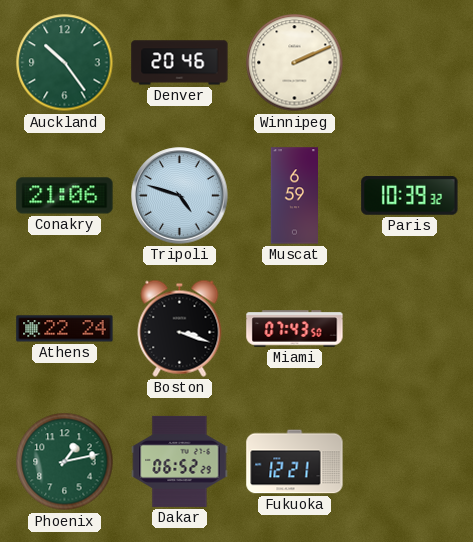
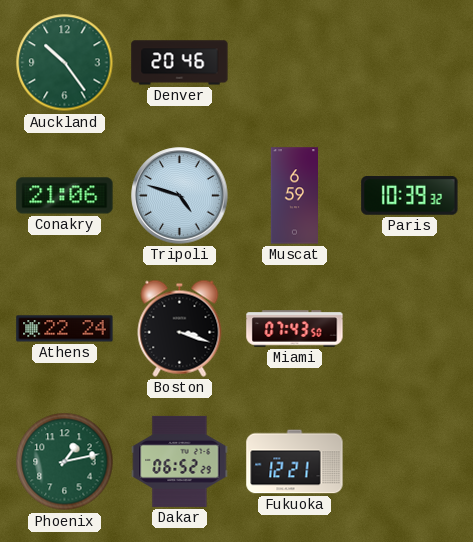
Winnipeg: 2:11 -> none (295, 63)
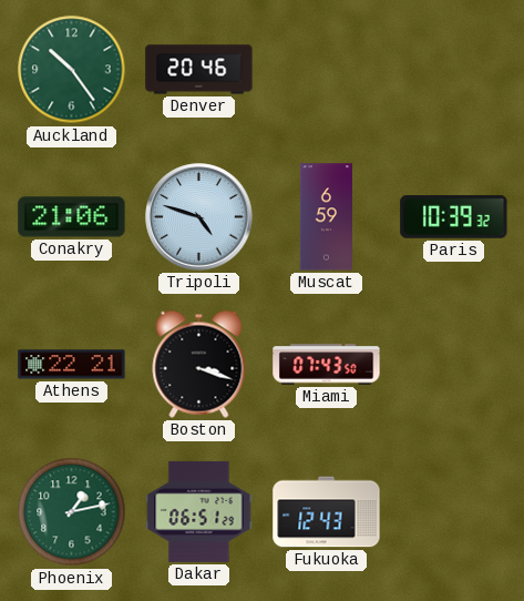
Athens: 22:24 -> 22:21 (72, 365)
Dakar: 06:52 -> 06:51 (199, 511)
Fukuoka: 12:21 -> 12:43 (327, 512)
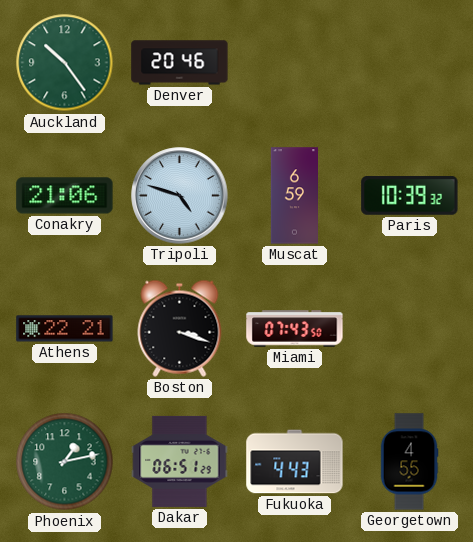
Fukuoka: 12:43 -> 4:43 (295, 462)
Georgetown: none -> 4:55 (409, 462)
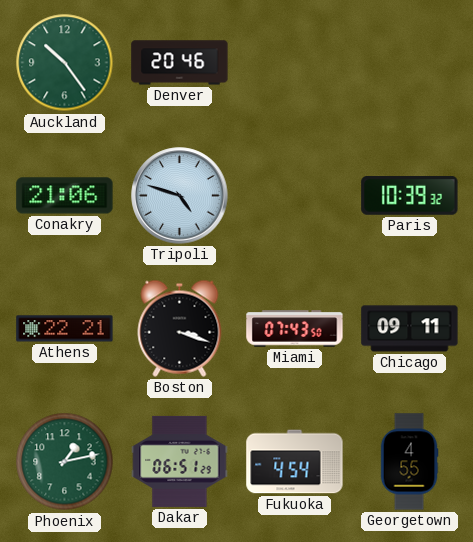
Muscat: 6:59 -> none (295, 196)
Chicago: none -> 09:11 (410, 329)
Fukuoka: 4:43 -> 4:54 (295, 462)
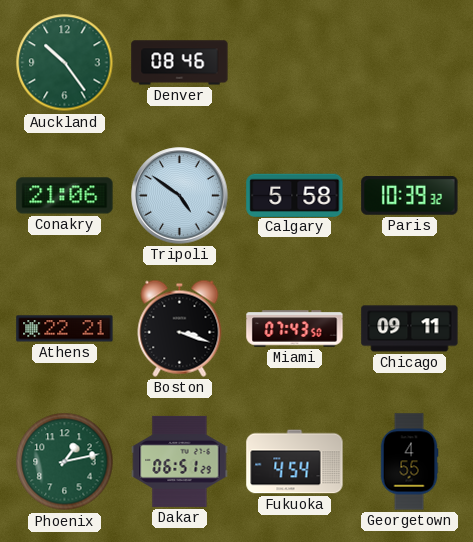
Denver: 20:46 -> 08:46 (180, 63)
Tripoli: 4:48 -> 4:51 (180, 196)
Calgary: none -> 5:58 (295, 195)
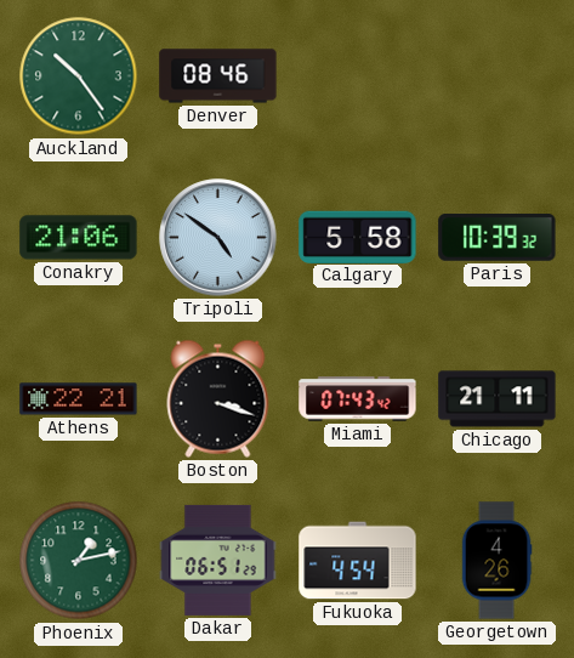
Miami: 07:43:50 -> 07:43:42 (358, 399)
Chicago: 09:11 -> 21:11 (498, 399)
Georgetown: 4:55 -> 4:26 (496, 561)
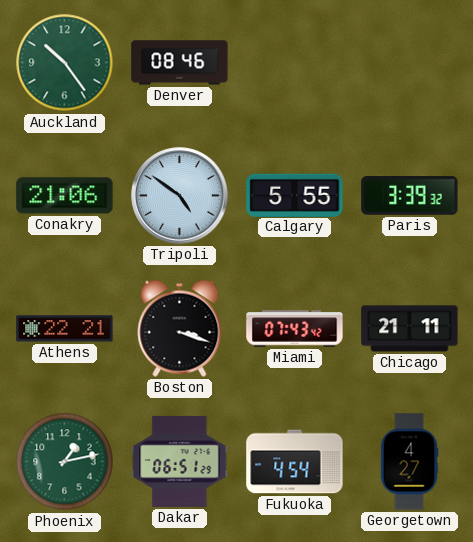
Calgary: 5:58 -> 5:55 (295, 195)
Paris: 10:39 -> 3:39 (410, 196)
Georgetown: 4:26 -> 4:27 (409, 462)
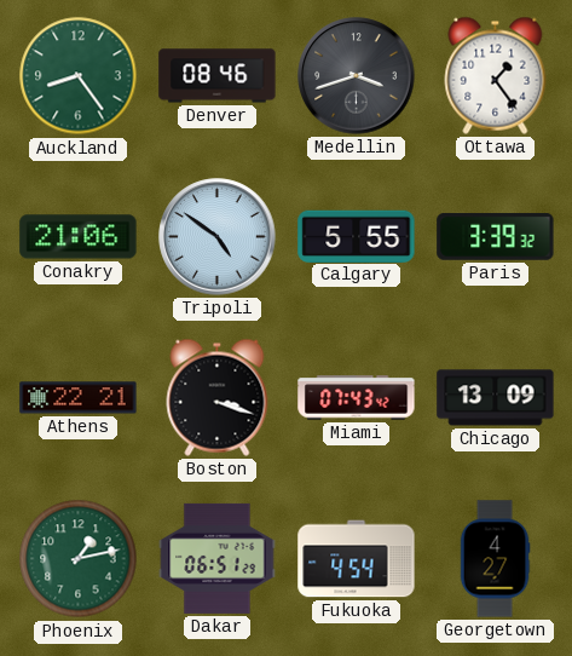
Auckland: 10:24 -> 8:24 (79, 76)
Medellin: none -> 3:42 (357, 76)
Ottawa: none -> 1:24 (496, 75)
Chicago: 21:11 -> 13:09 (496, 398)
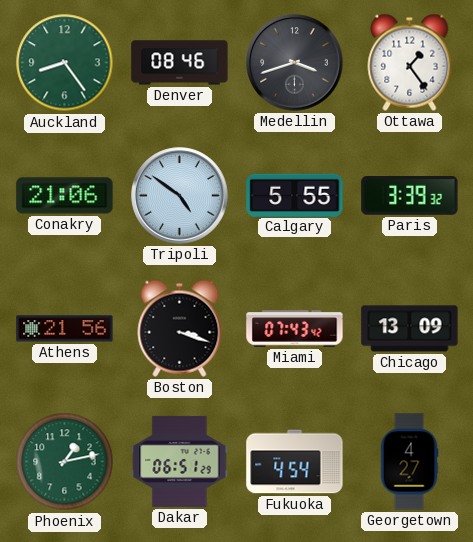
Athens: 22:21 -> 21:56 (65, 329)
